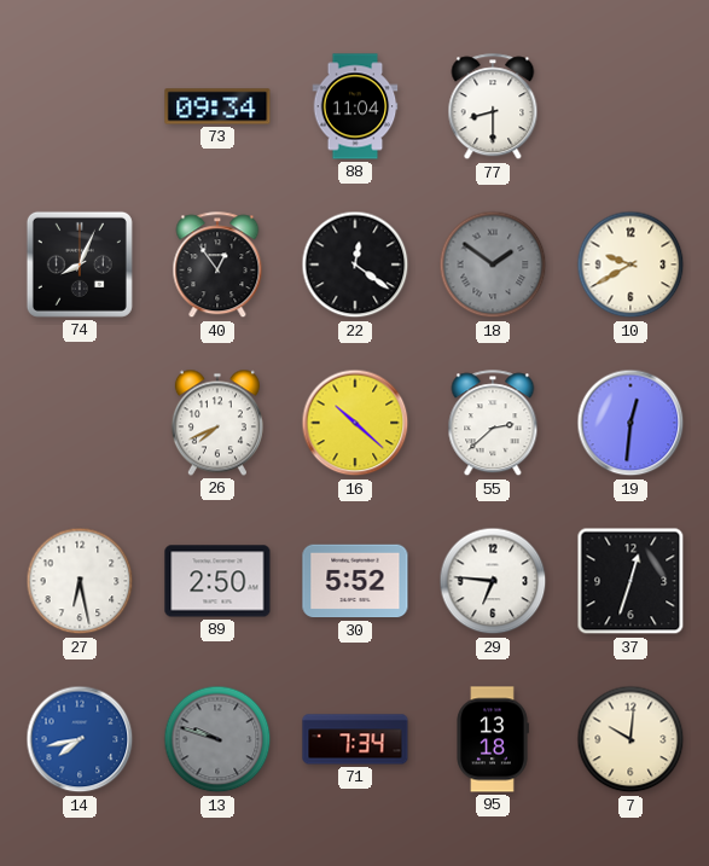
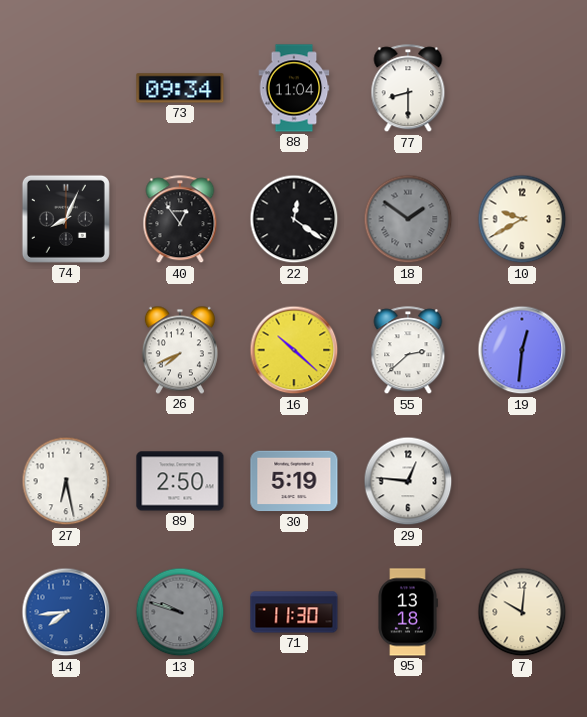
30: 5:52 -> 5:19 (294, 481)
29: 6:46 -> 12:46 (408, 481)
37: 12:33 -> none (630, 581)
14: 7:43 -> 7:44 (66, 612)
71: 7:34 -> 11:30 (294, 612)
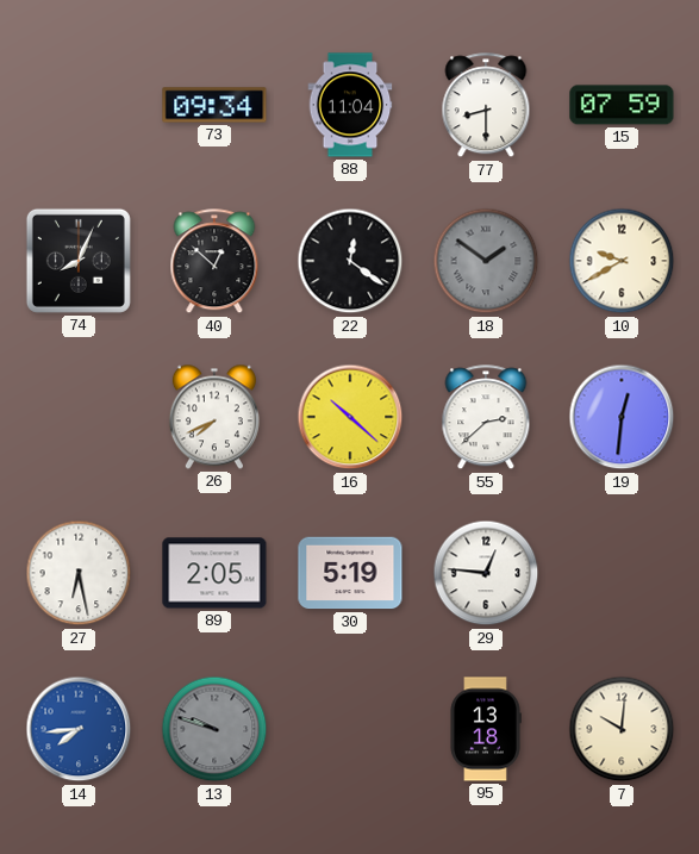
15: none -> 07:59 (622, 105)
40: 12:54 -> 12:52 (214, 262)
89: 2:50 -> 2:05 (214, 573)
71: 11:30 -> none (294, 612)
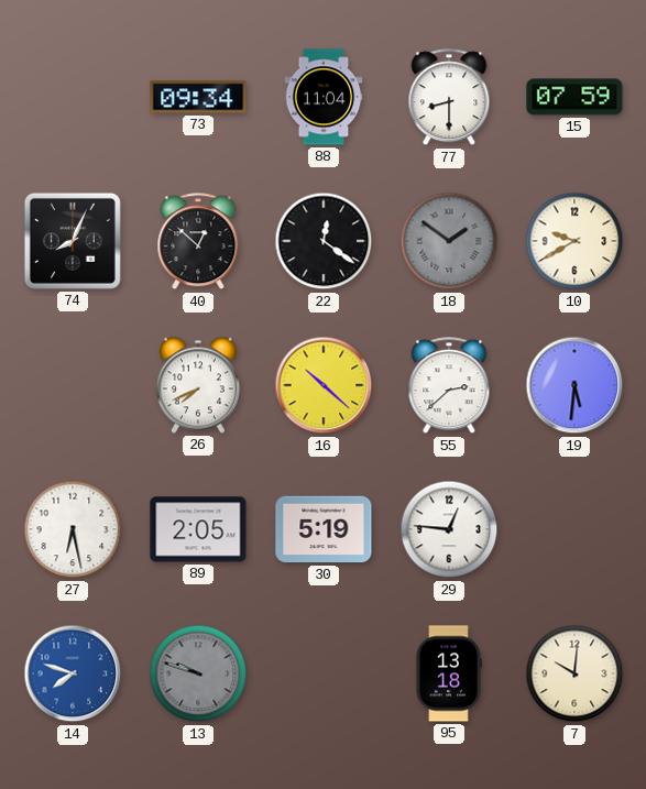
19: 12:31 -> 5:31 (574, 385)
14: 7:44 -> 7:48 (73, 673)
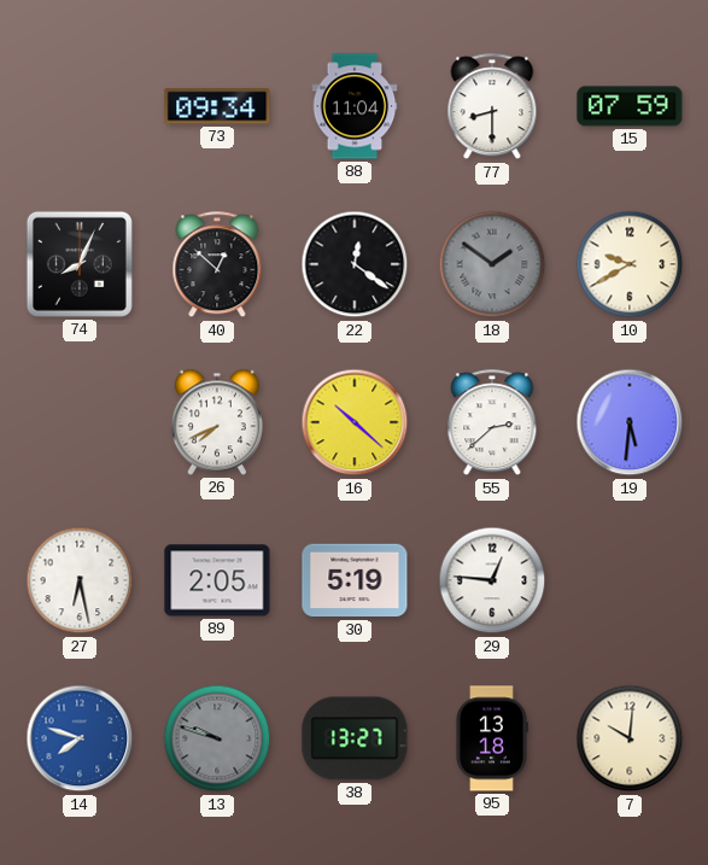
38: none -> 13:27 (355, 738)
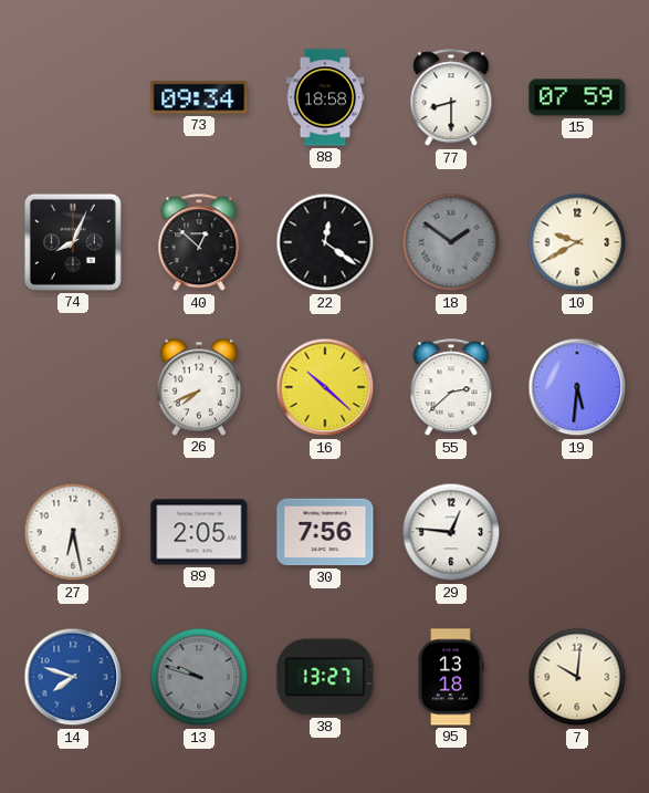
88: 11:04 -> 18:58 (325, 97)
30: 5:19 -> 7:56 (325, 532)
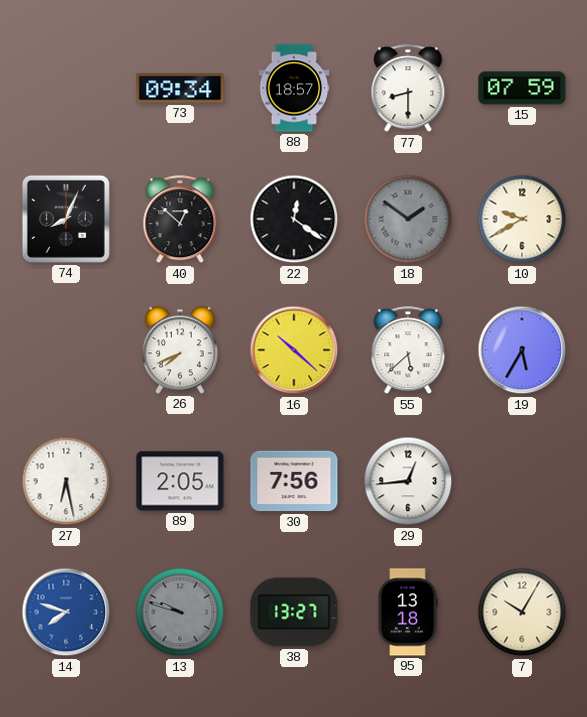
88: 18:58 -> 18:57 (294, 88)
55: 2:38 -> 5:38 (408, 351)
19: 5:31 -> 5:35 (522, 350)
29: 12:46 -> 12:44 (408, 481)
7: 10:01 -> 10:05 (522, 612)
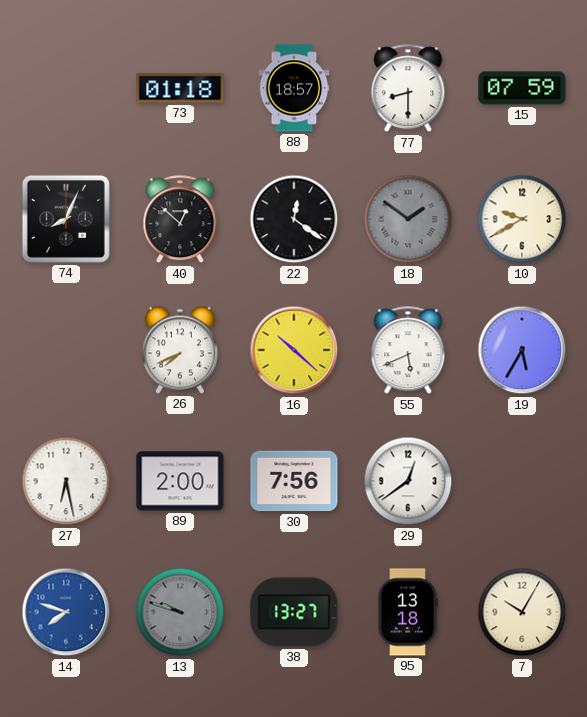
73: 09:34 -> 01:18 (180, 88)
55: 5:38 -> 5:41 (408, 351)
89: 2:05 -> 2:00 (180, 481)
29: 12:44 -> 12:39 (408, 481)
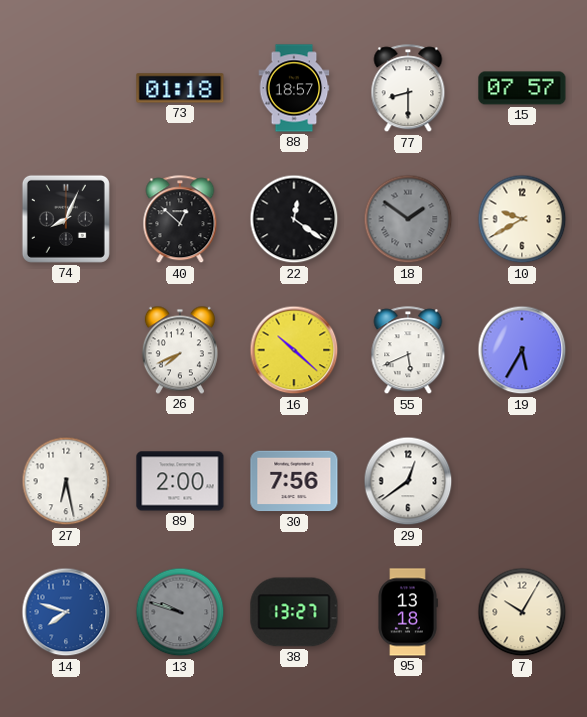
15: 07:59 -> 07:57 (522, 88)
